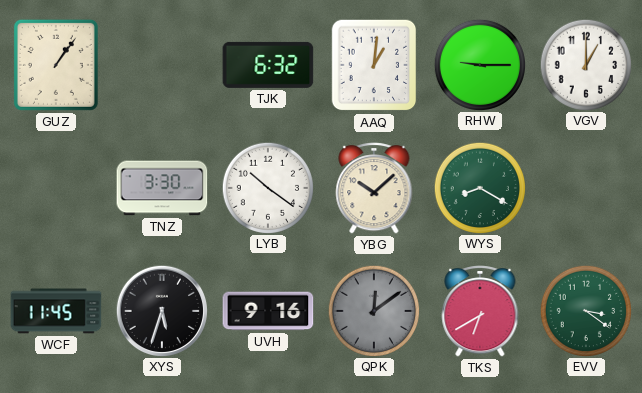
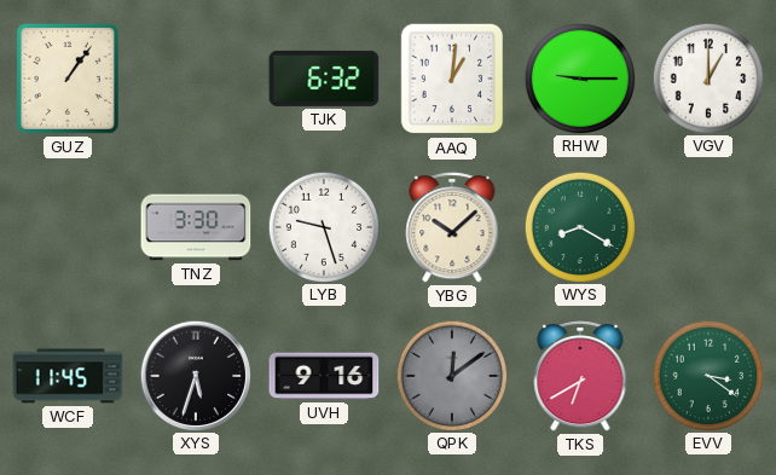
LYB: 10:21 -> 9:27 (323, 226)
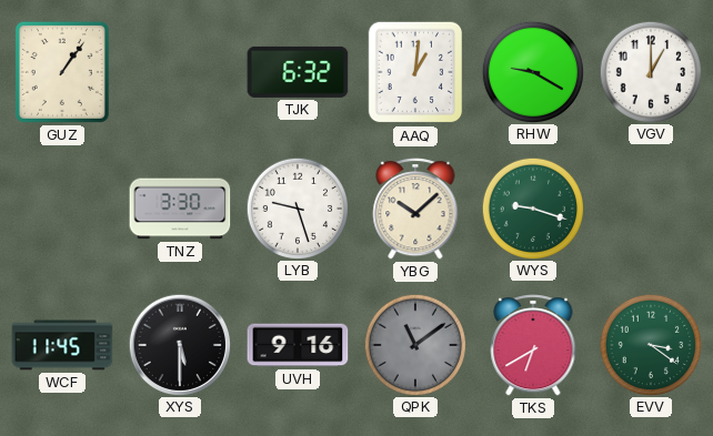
RHW: 9:15 -> 9:20 (532, 71)
WYS: 8:20 -> 9:18 (532, 207)
XYS: 5:33 -> 5:30 (179, 344)
QPK: 12:09 -> 11:09 (414, 344)
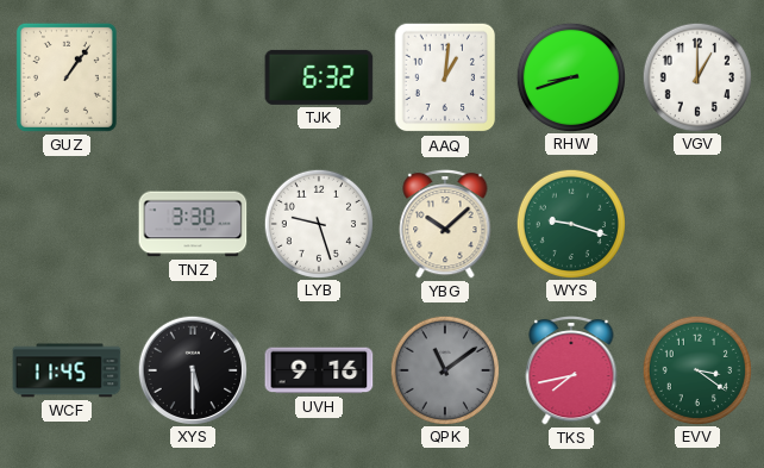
RHW: 9:20 -> 8:42 (570, 76)
TKS: 6:40 -> 7:43 (571, 372)
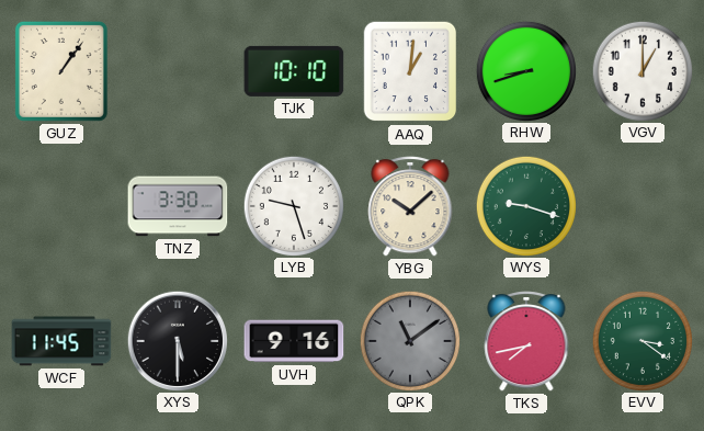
TJK: 6:32 -> 10:10 (294, 71)
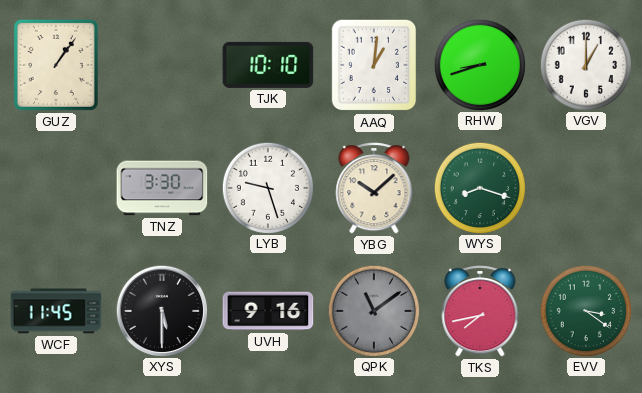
WYS: 9:18 -> 8:18 (479, 187)
